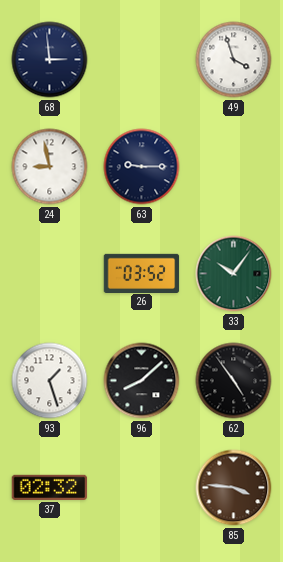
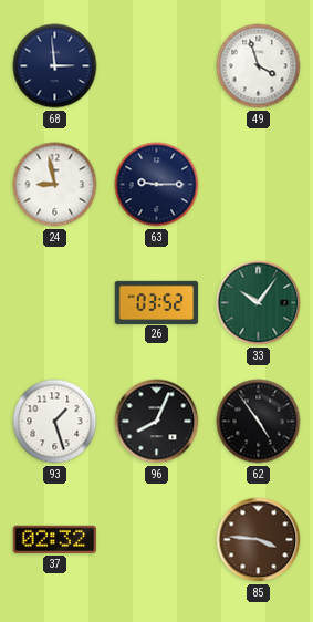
96: 8:08 -> 8:04 (157, 422)
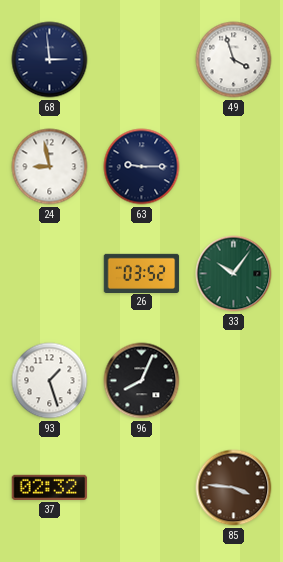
62: 4:54 -> none (259, 422)
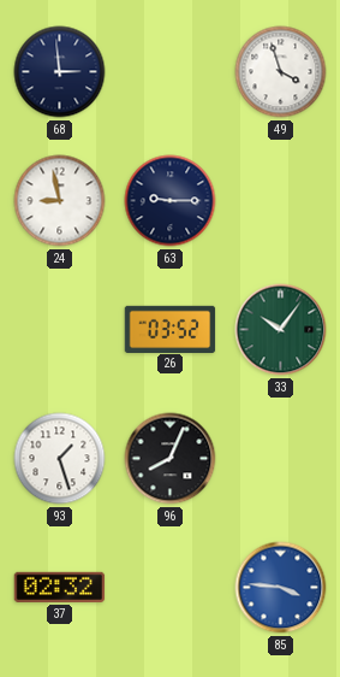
85 dial: brown -> blue (281, 588)
